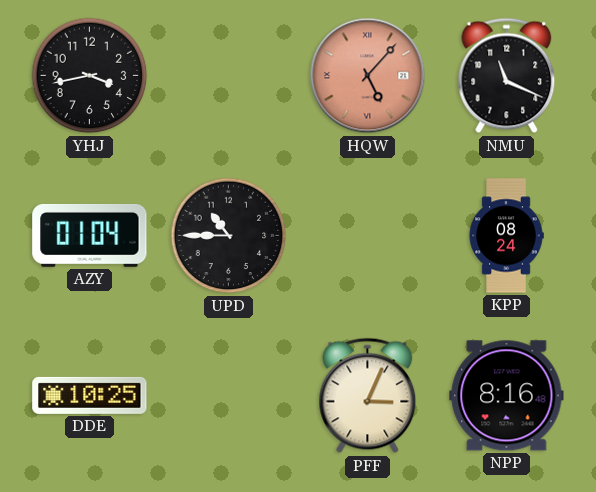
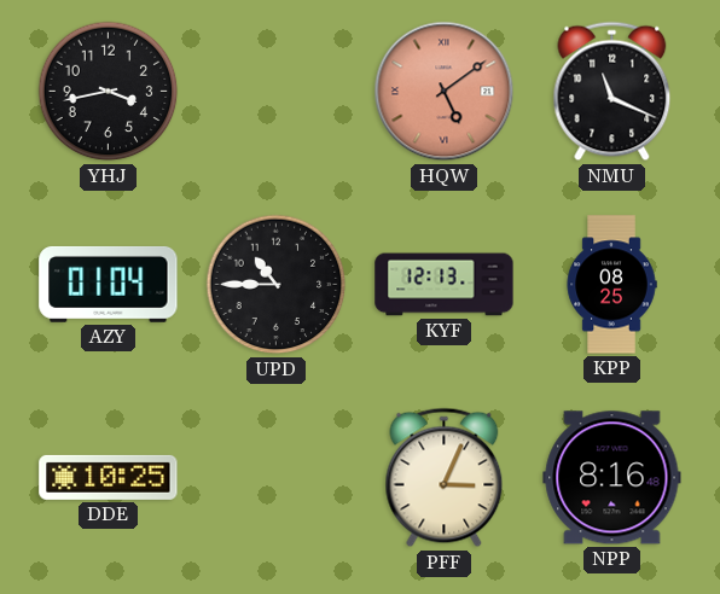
HQW: 5:07 -> 5:09 (445, 92)
KYF: none -> 12:13 (445, 285)
KPP: 08:24 -> 08:25 (611, 285)
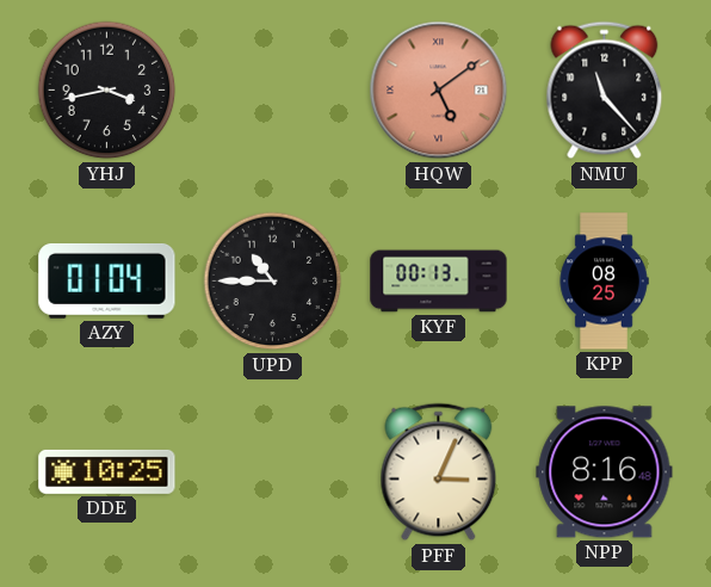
NMU: 11:19 -> 11:23 (605, 91)
KYF: 12:13 -> 00:13 (439, 282)
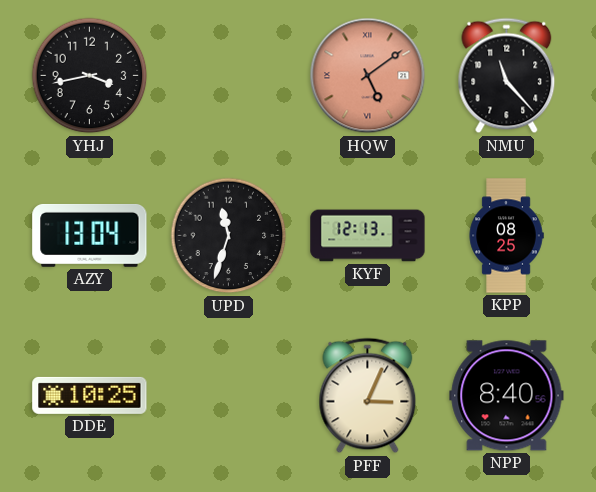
AZY: 01:04 -> 13:04 (90, 235)
UPD: 10:45 -> 11:33 (229, 236)
KYF: 00:13 -> 12:13 (368, 236)
NPP: 8:16 -> 8:40 (507, 396)
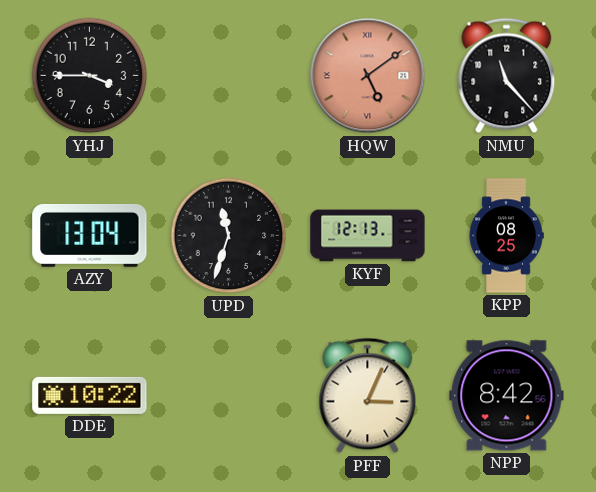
YHJ: 3:43 -> 3:45 (90, 76)
DDE: 10:25 -> 10:22 (90, 395)
NPP: 8:40 -> 8:42 (507, 396)
